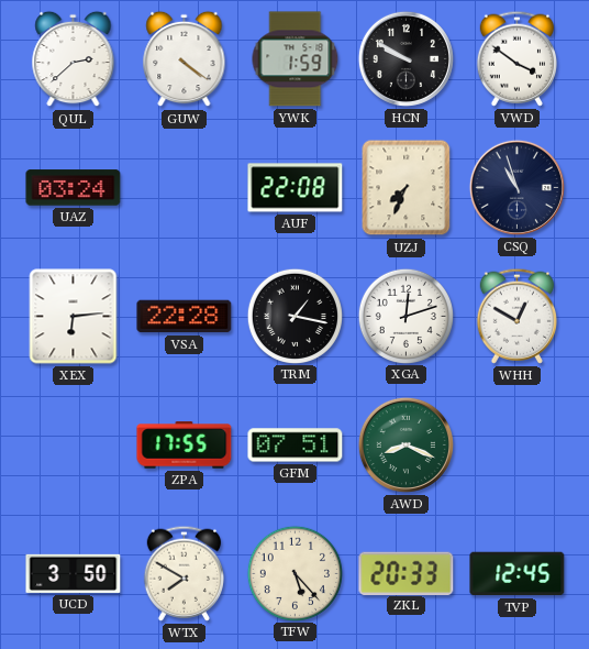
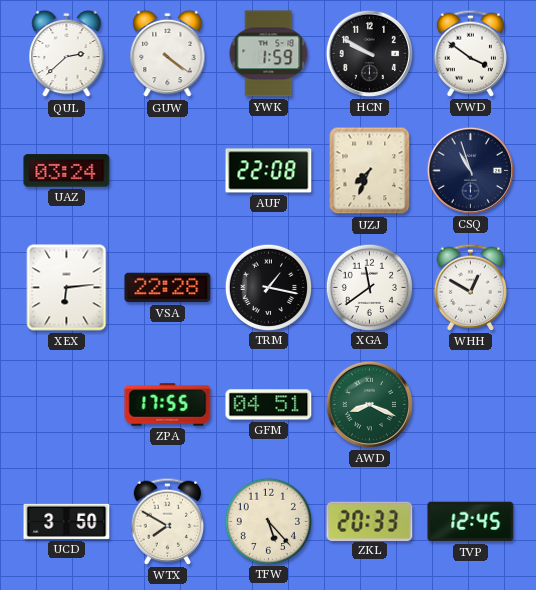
XGA: 12:12 -> 11:39 (369, 287)
GFM: 07:51 -> 04:51 (269, 405)
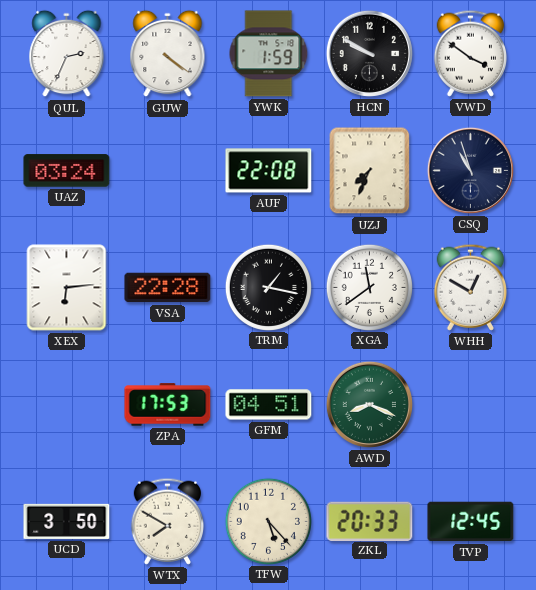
QUL: 2:38 -> 2:34 (67, 54)
ZPA: 17:55 -> 17:53 (168, 405)
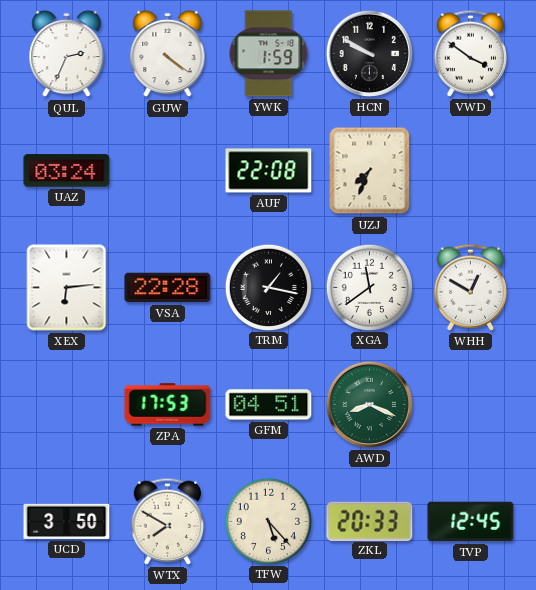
CSQ: 10:57 -> none (470, 170)
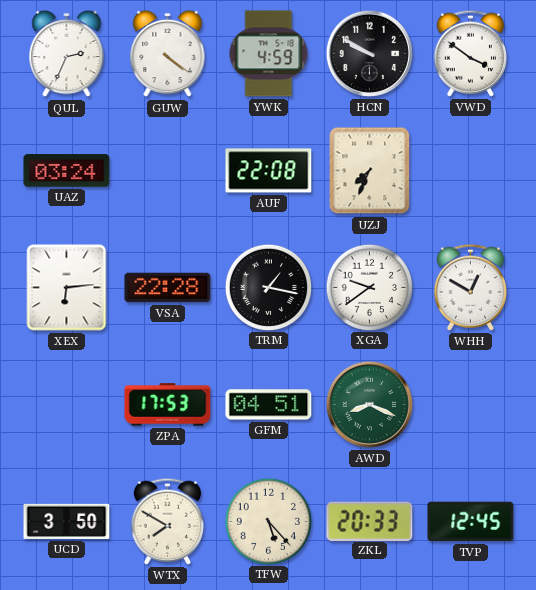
YWK: 1:59 -> 4:59 (269, 54)
XGA: 11:39 -> 9:39 (369, 287)
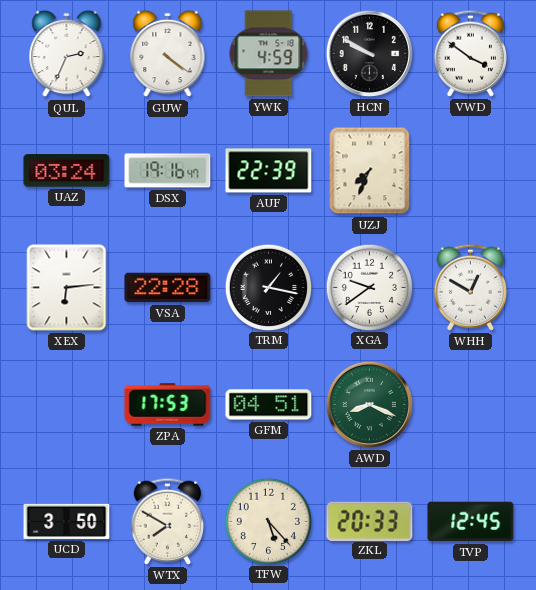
DSX: none -> 19:16 (168, 171)
AUF: 22:08 -> 22:39 (269, 171)
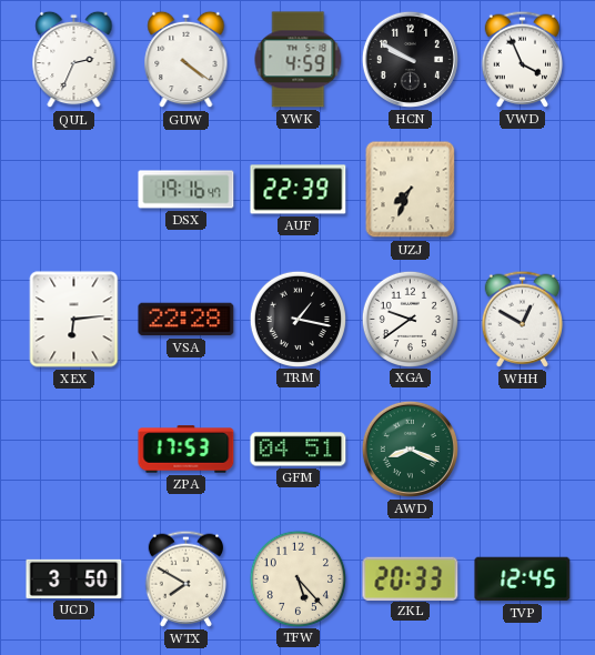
VWD: 3:51 -> 3:56 (522, 59)
UAZ: 03:24 -> none (67, 171)
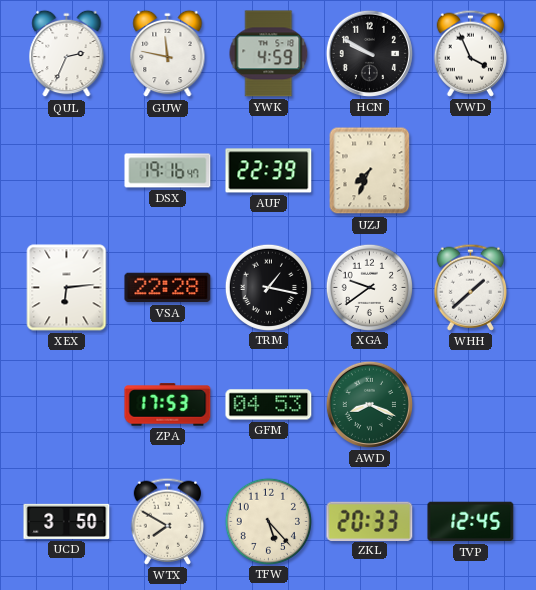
GUW: 4:21 -> 11:47 (168, 54)
WHH: 12:50 -> 1:38 (470, 287)
GFM: 04:51 -> 04:53 (269, 405)
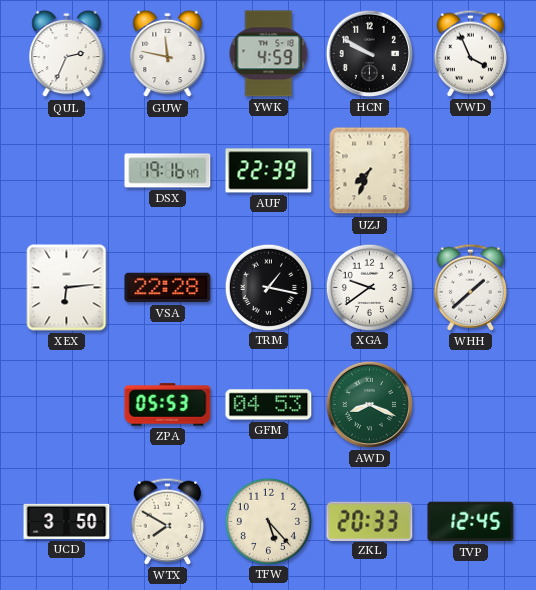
ZPA: 17:53 -> 05:53 (168, 405)
